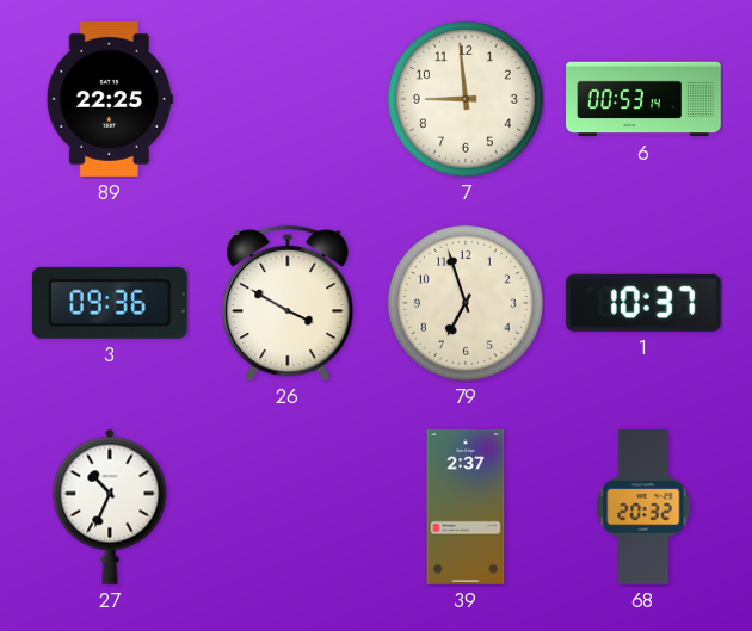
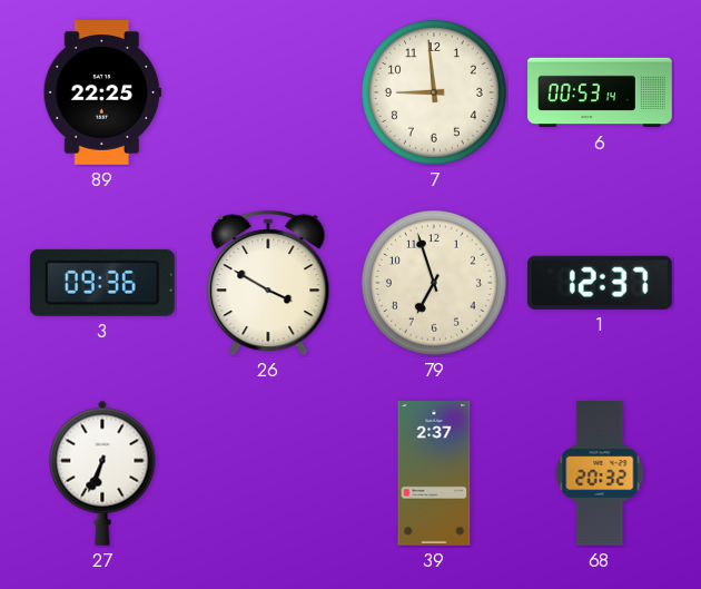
1: 10:37 -> 12:37 (600, 283)
27: 10:34 -> 6:34 (102, 473)
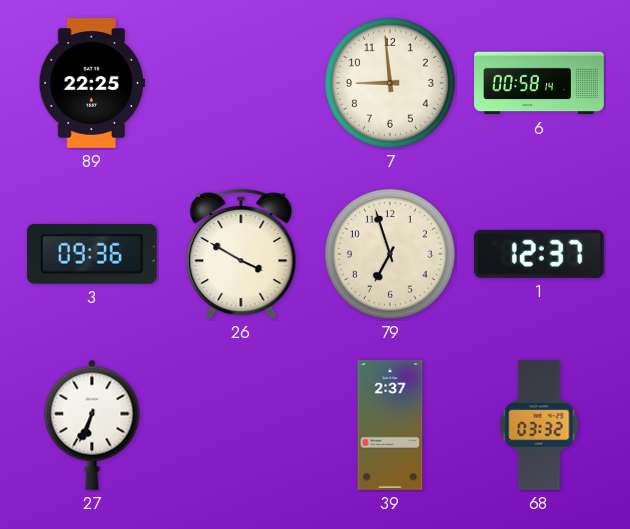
6: 00:53 -> 00:58 (539, 83)
68: 20:32 -> 03:32 (539, 426)
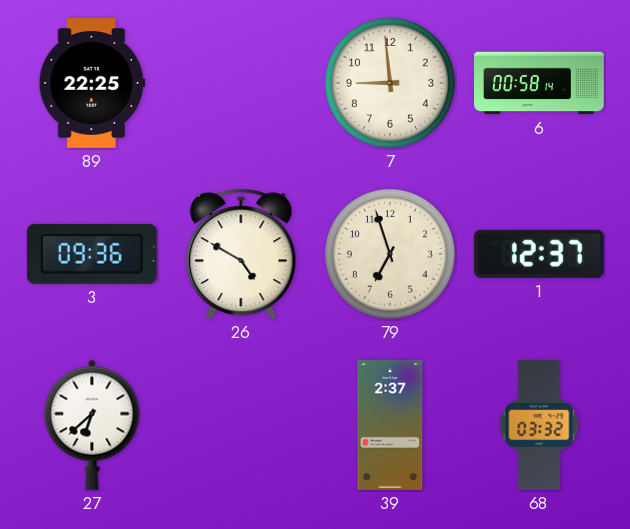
26: 3:50 -> 4:50 (241, 255)
27: 6:34 -> 6:38 (92, 425)
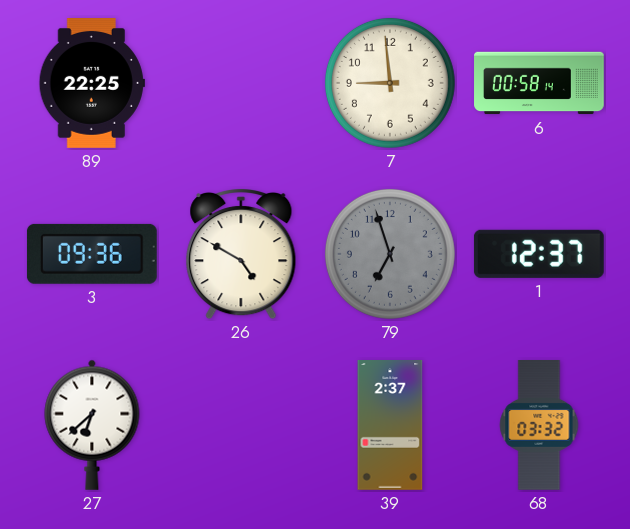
79 dial: cream -> grey (390, 254)
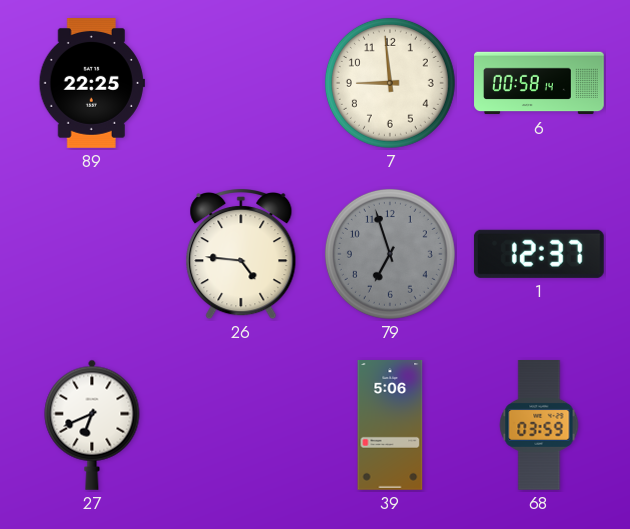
3: 09:36 -> none (92, 254)
26: 4:50 -> 4:46 (241, 255)
27: 6:38 -> 6:41 (92, 425)
39: 2:37 -> 5:06 (390, 426)
68: 03:32 -> 03:59 (539, 426)
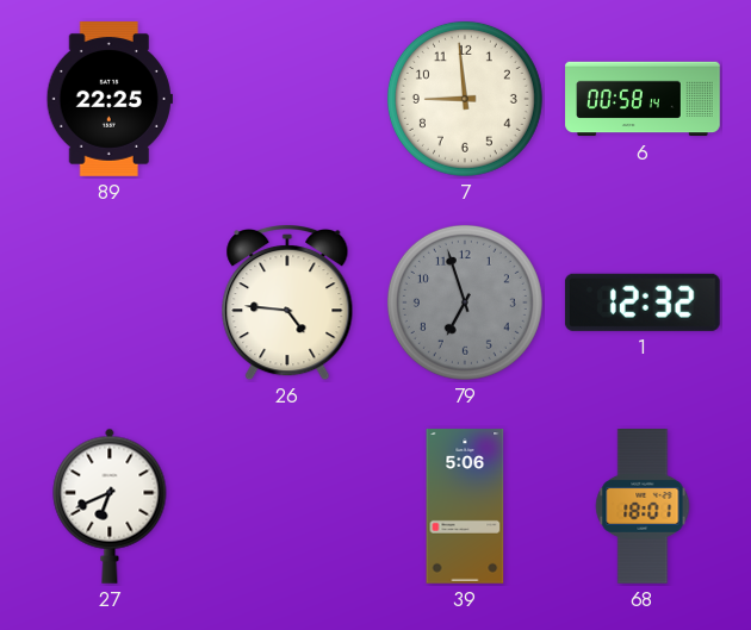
1: 12:37 -> 12:32 (643, 302)
68: 03:59 -> 18:01 (643, 507)
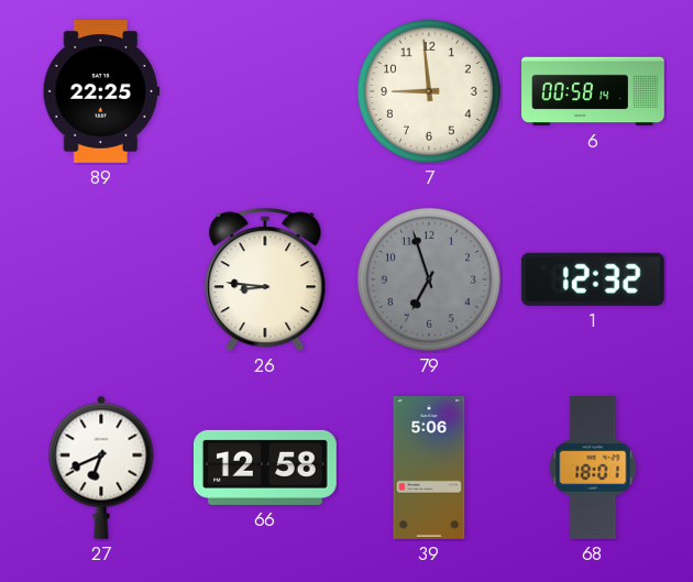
26: 4:46 -> 8:46 (265, 281)
66: none -> 12:58 (266, 468)
